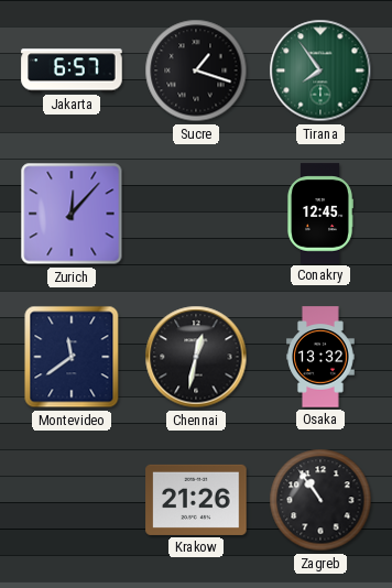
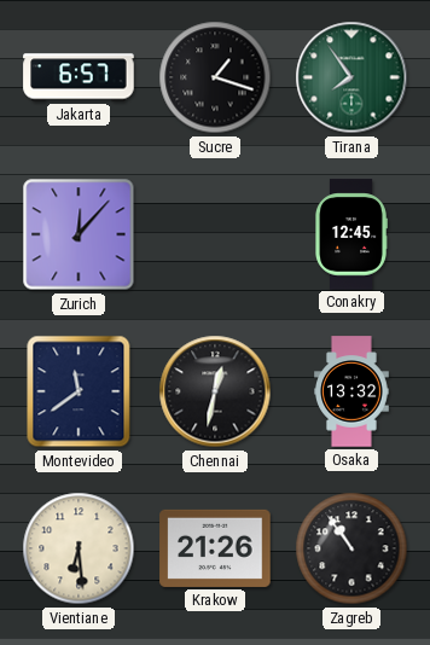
Vientiane: none -> 6:29 (79, 548)
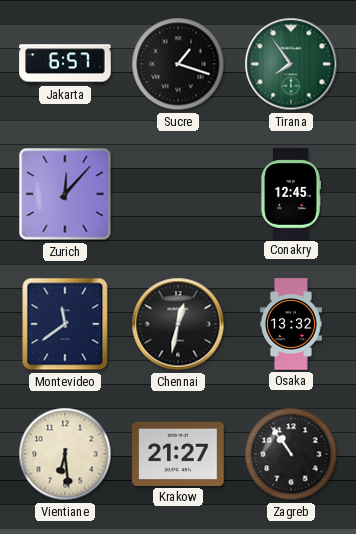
Krakow: 21:26 -> 21:27 (178, 454)
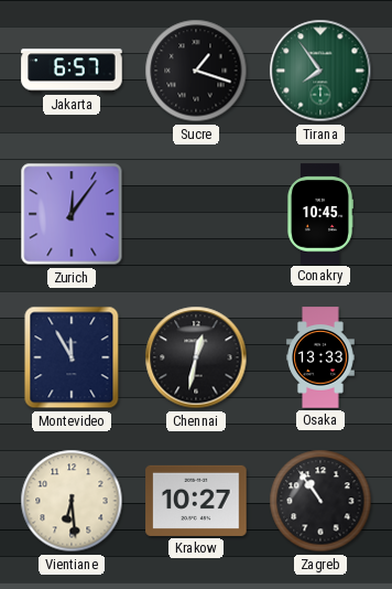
Zurich: 12:07 -> 12:06 (72, 214)
Conakry: 12:45 -> 10:45 (320, 214)
Montevideo: 11:39 -> 11:55 (72, 357)
Osaka: 13:32 -> 13:33 (322, 357)
Krakow: 21:27 -> 10:27 (196, 501)
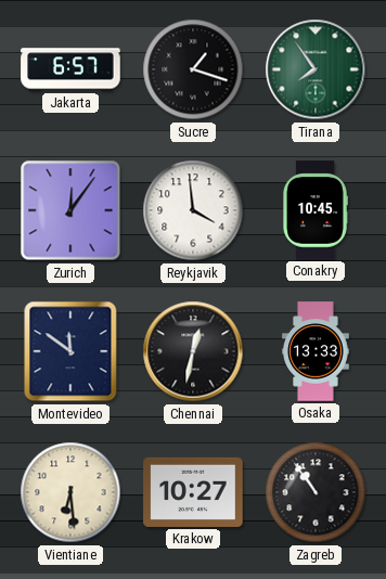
Reykjavik: none -> 3:59 (193, 210)
Montevideo: 11:55 -> 11:51 (70, 351)
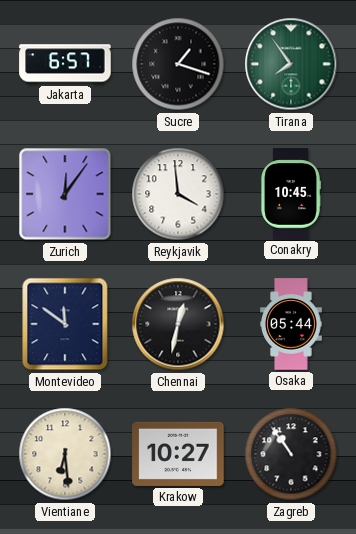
Osaka: 13:33 -> 05:44 (292, 324)
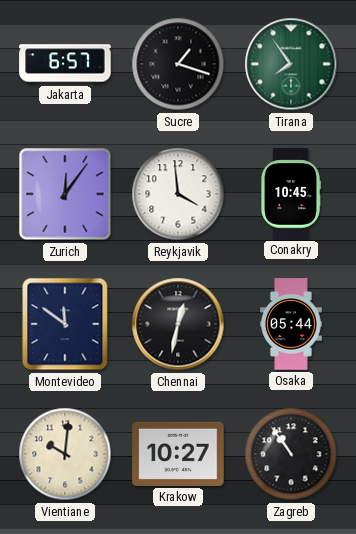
Vientiane: 6:29 -> 10:01 (65, 454)
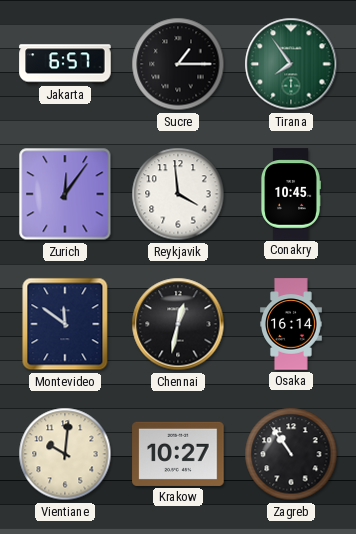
Sucre: 1:18 -> 1:15 (178, 64)
Osaka: 05:44 -> 16:14 (292, 324)
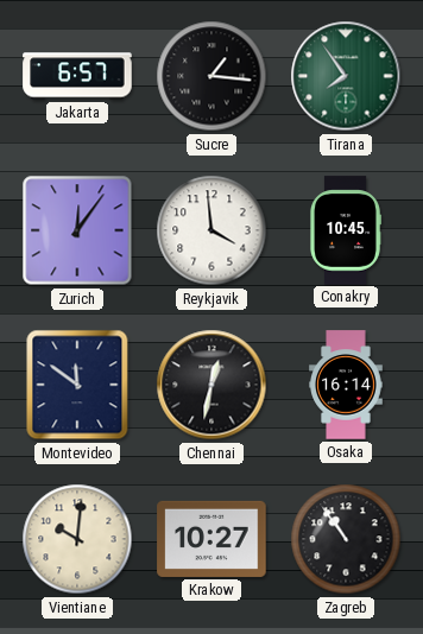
Sucre: 1:15 -> 1:16 (211, 76)
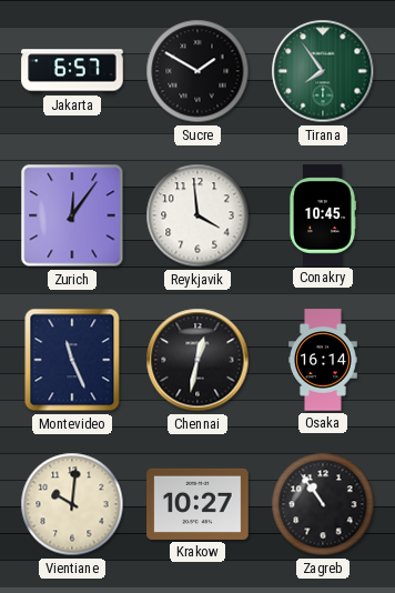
Sucre: 1:16 -> 1:50 (197, 71)
Montevideo: 11:51 -> 11:26 (72, 360)
